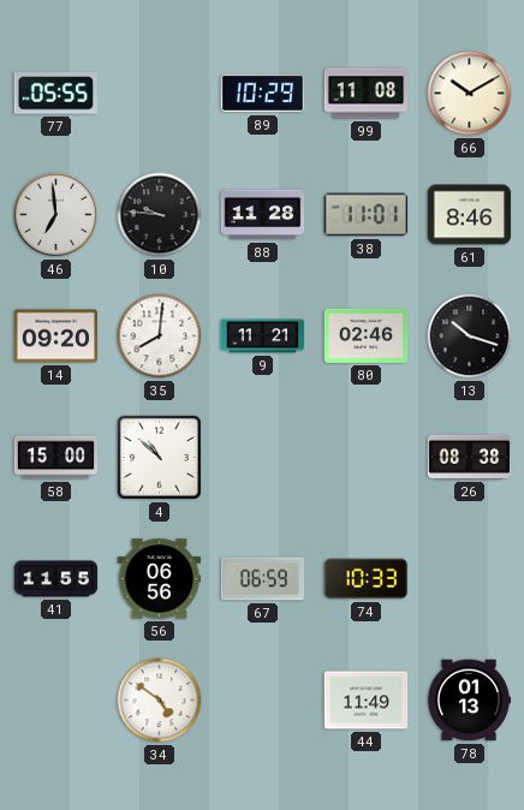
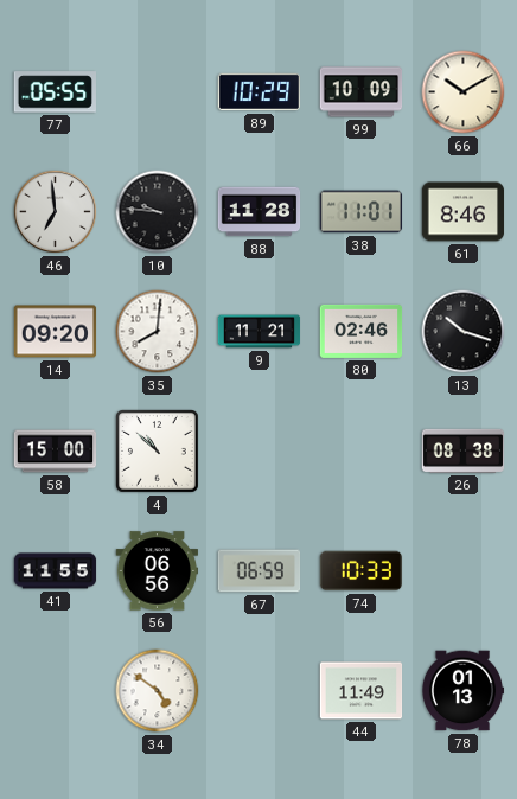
99: 11:08 -> 10:09 (362, 92)
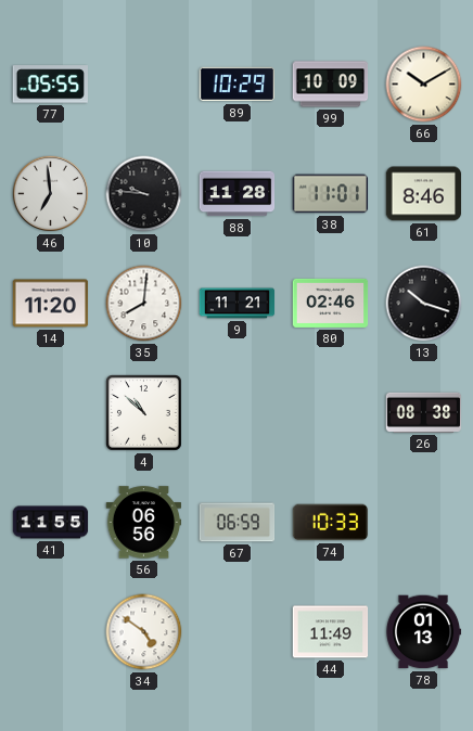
14: 09:20 -> 11:20 (51, 304)
58: 15:00 -> none (56, 452)
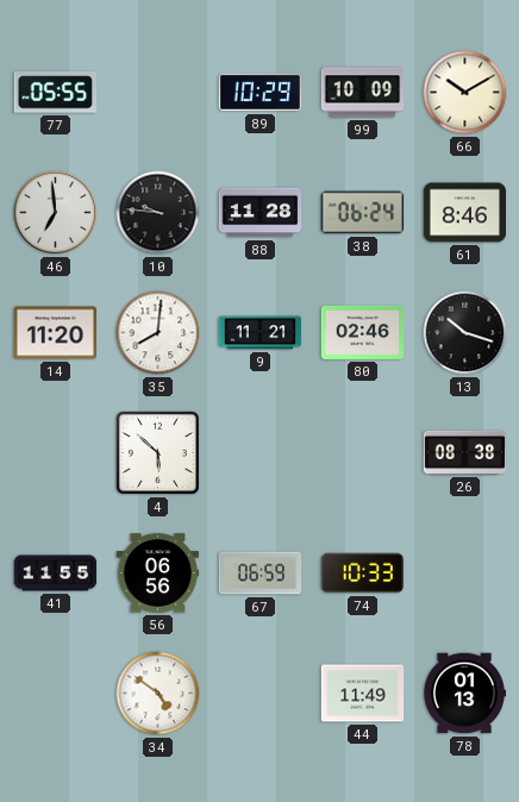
38: 11:01 -> 06:24 (363, 213)
4: 10:52 -> 5:52 (158, 453)
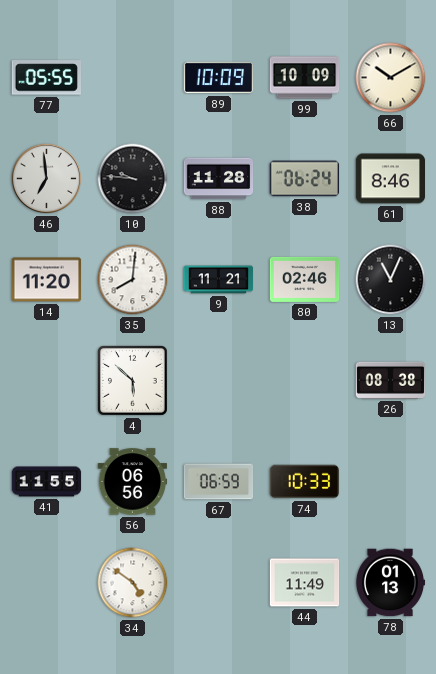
89: 10:29 -> 10:09 (219, 78)
13: 10:18 -> 11:04 (391, 280)
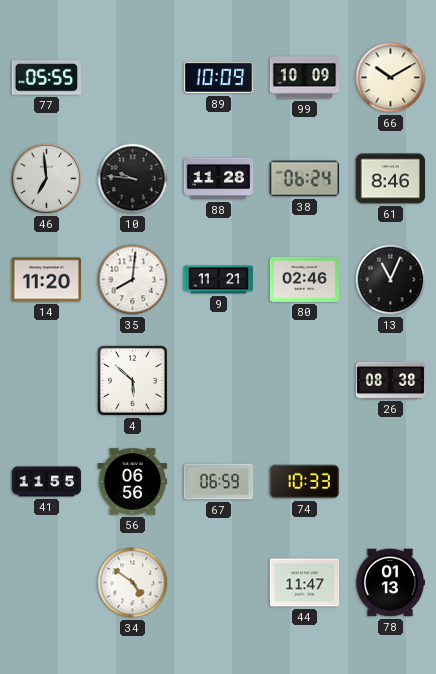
44: 11:49 -> 11:47 (305, 583)
